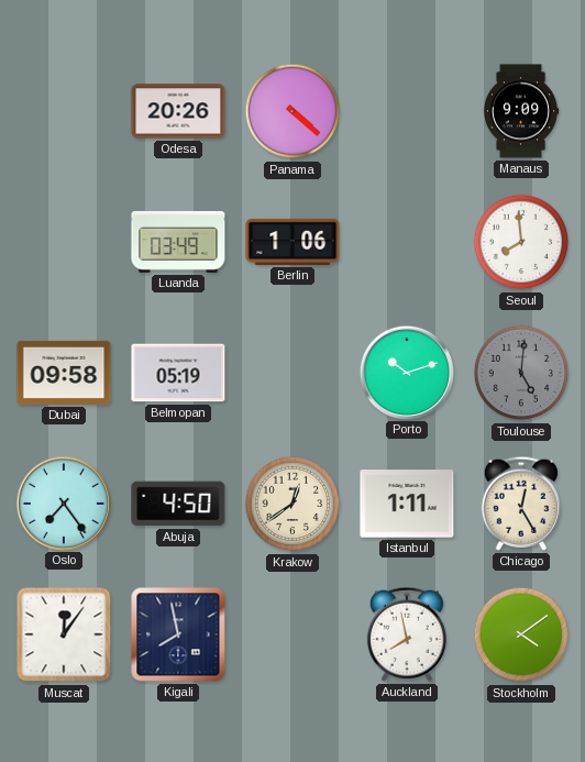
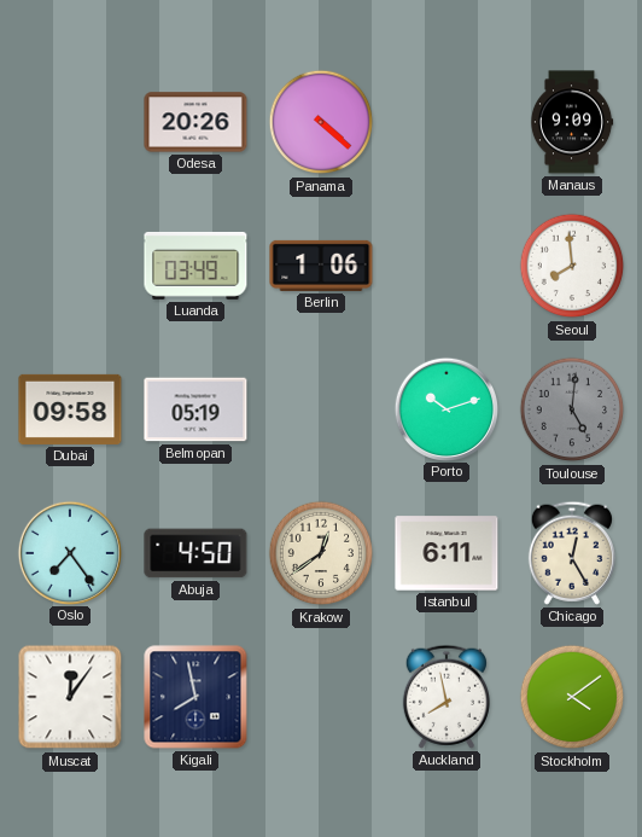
Istanbul: 1:11 -> 6:11 (447, 553)
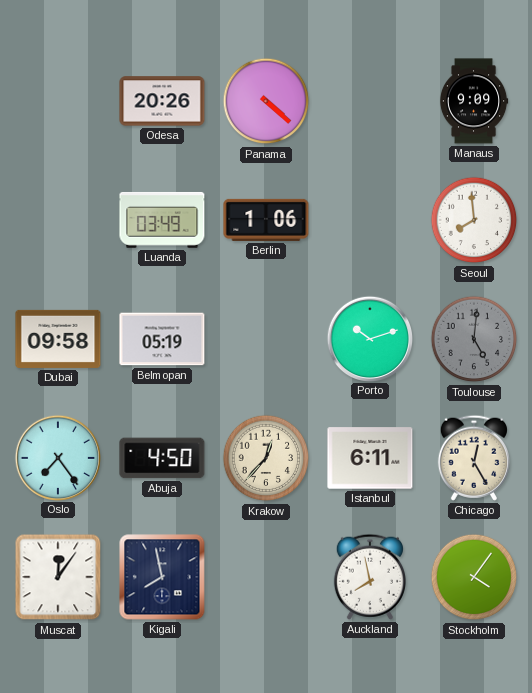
Krakow: 12:39 -> 12:37 (266, 458)
Stockholm: 4:09 -> 4:06 (474, 577)
